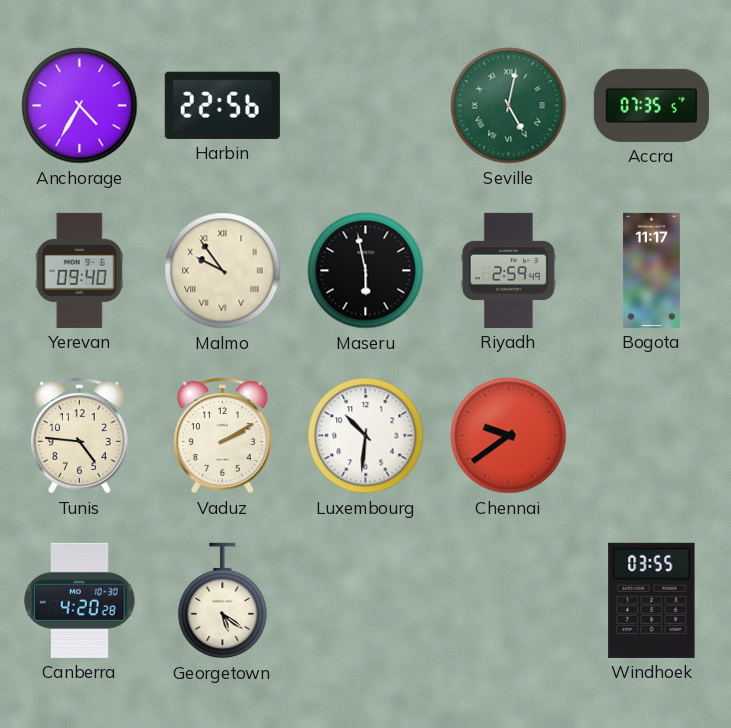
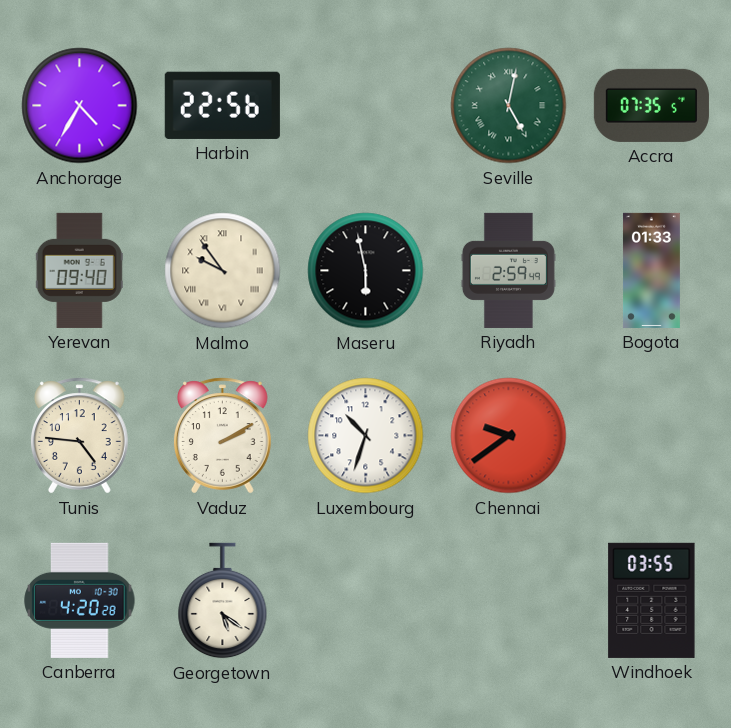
Bogota: 11:17 -> 01:33 (651, 270)
Luxembourg: 10:31 -> 10:33 (366, 436)
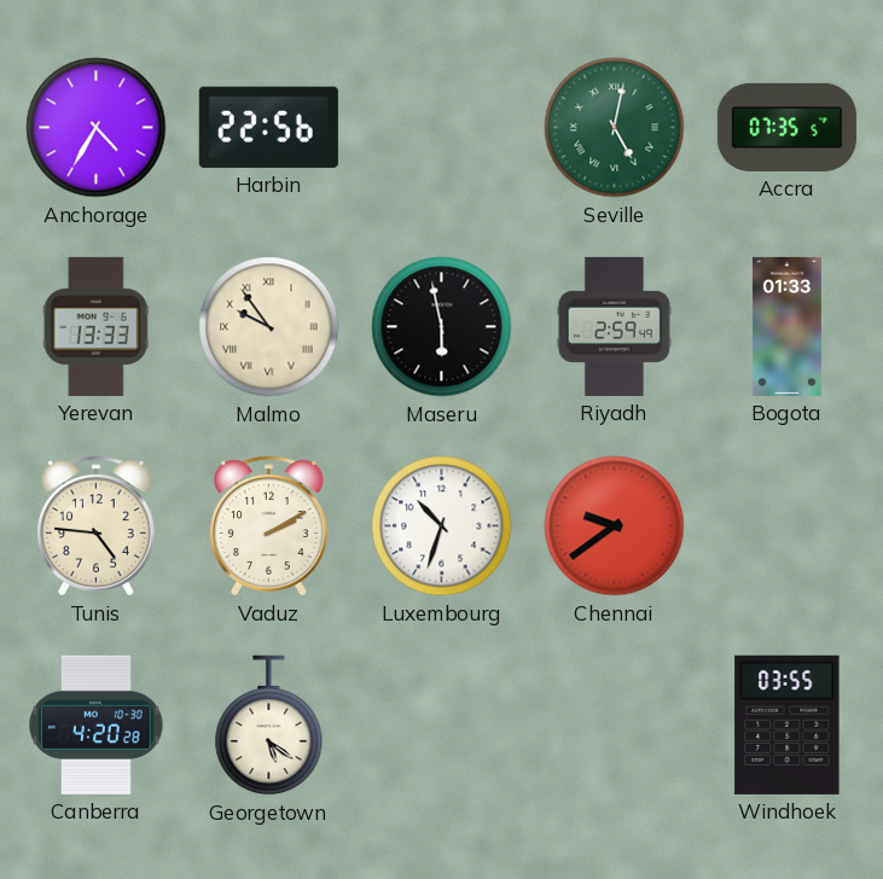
Yerevan: 09:40 -> 13:33 (95, 326)
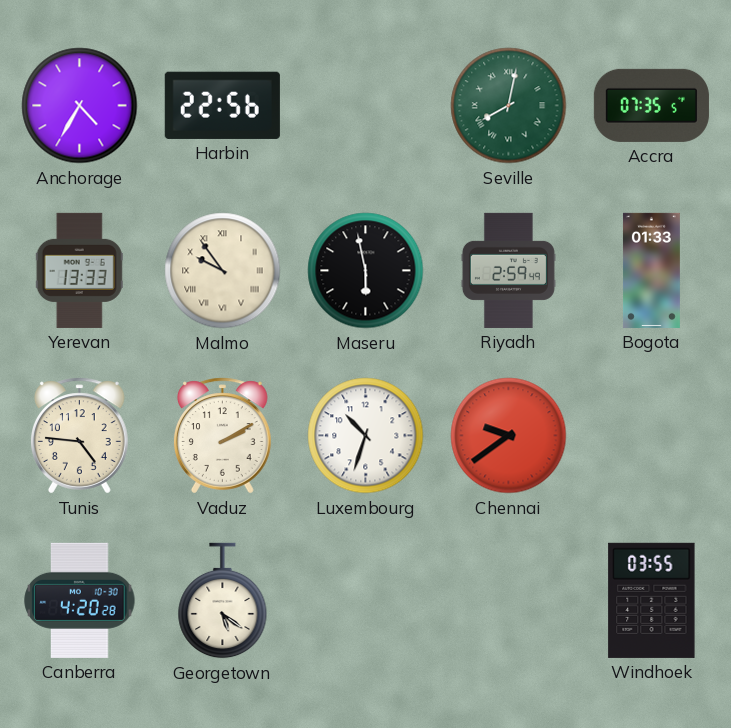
Seville: 5:02 -> 8:02 (509, 106)
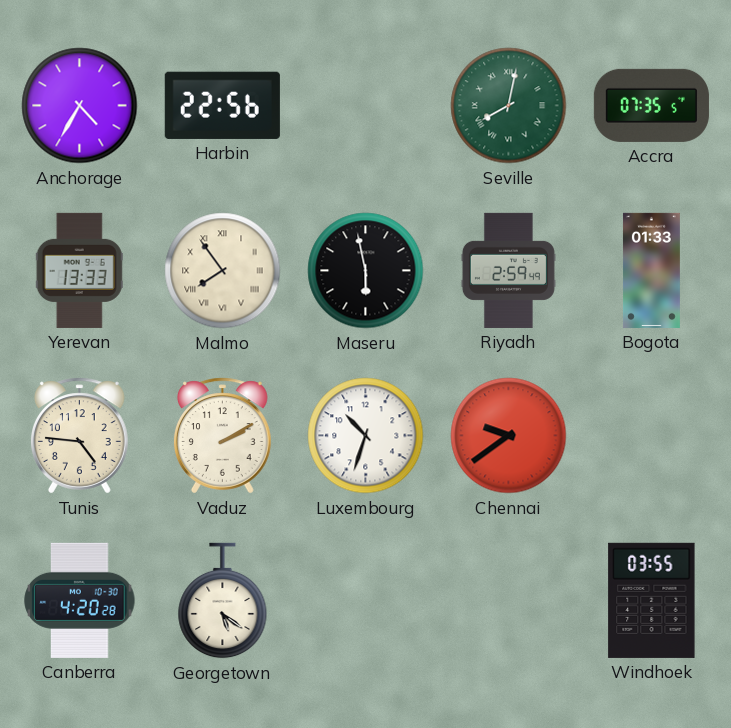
Malmo: 9:54 -> 7:54 (223, 271)
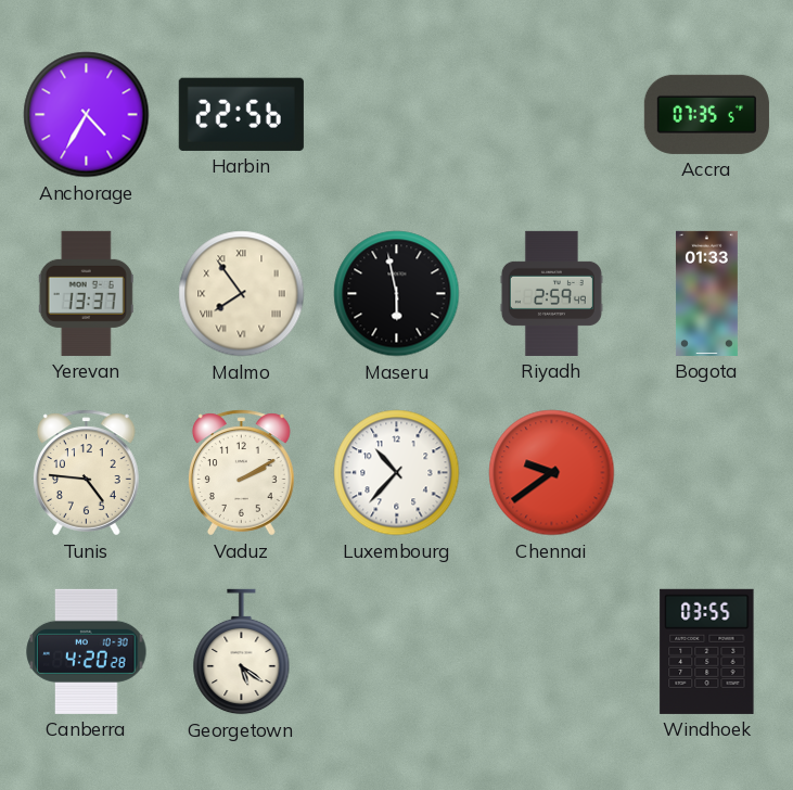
Seville: 8:02 -> none (509, 106)
Yerevan: 13:33 -> 13:37 (86, 293)
Luxembourg: 10:33 -> 10:37 (397, 473)
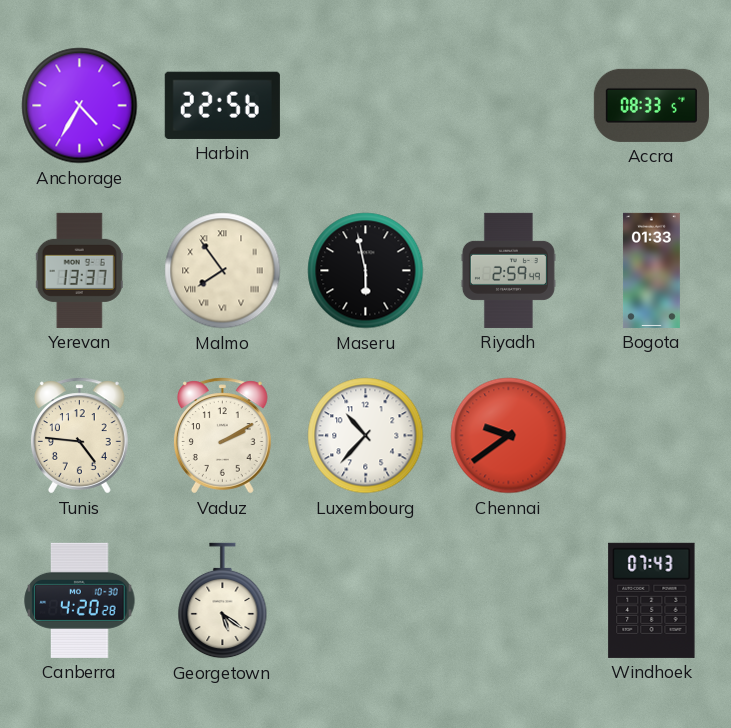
Accra: 07:35 -> 08:33 (651, 105)
Windhoek: 03:55 -> 07:43 (652, 600)
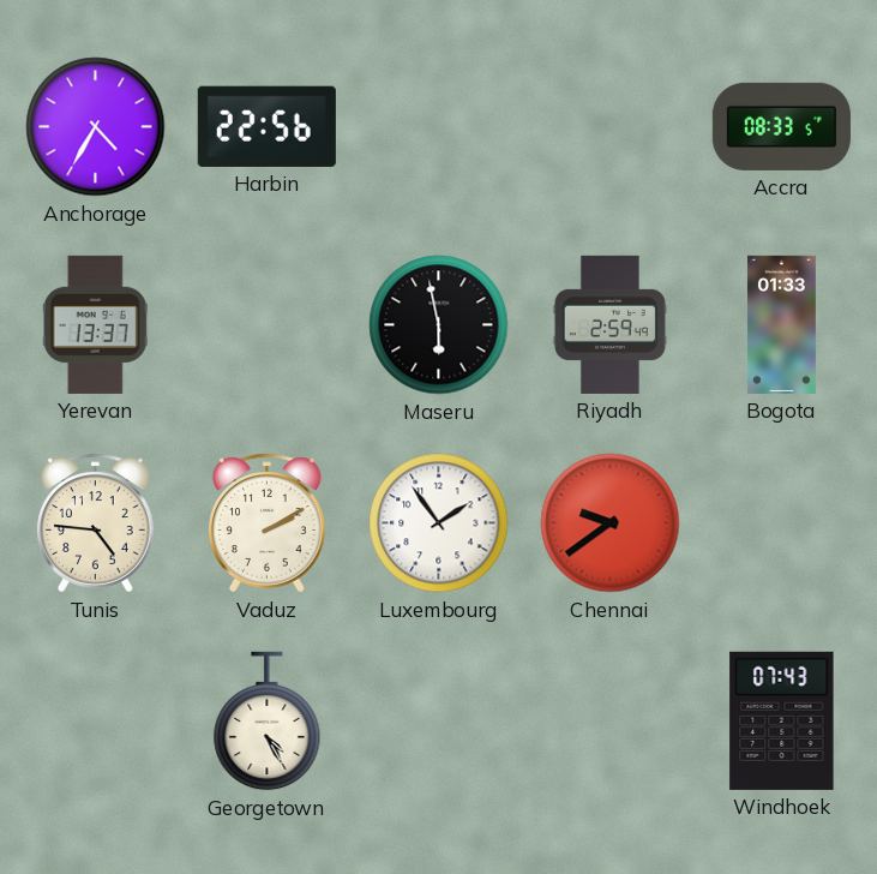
Malmo: 7:54 -> none (223, 271)
Luxembourg: 10:37 -> 1:54 (439, 523)
Canberra: 4:20 -> none (80, 600)
Georgetown: 5:21 -> 4:25 (268, 722)
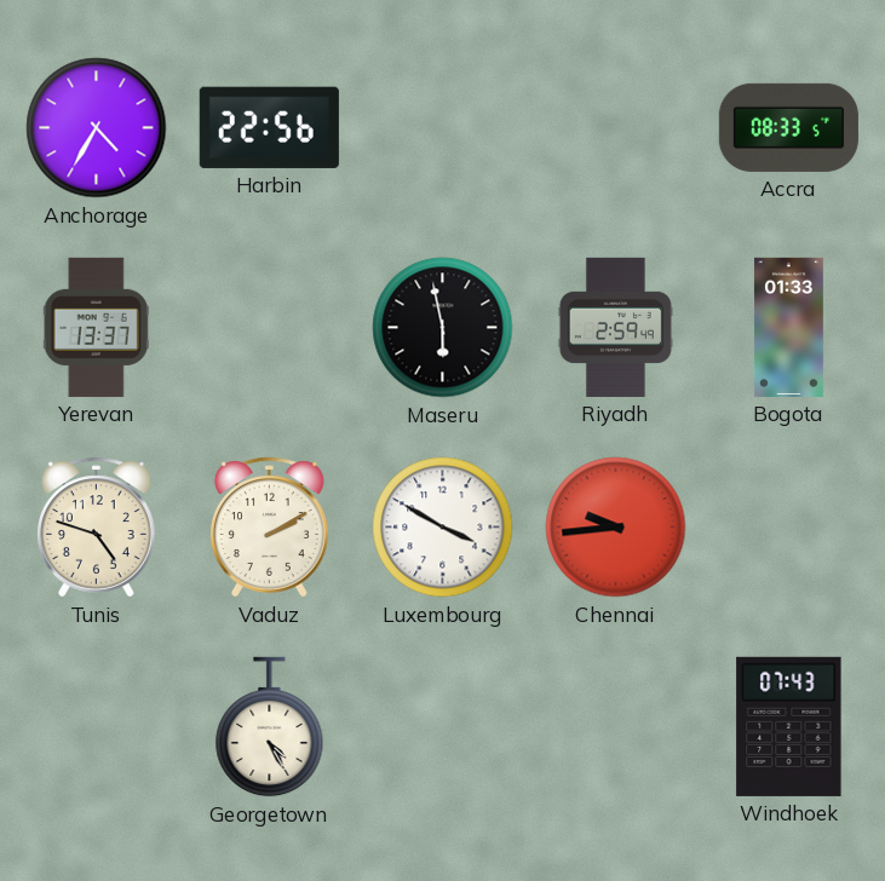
Tunis: 4:46 -> 4:48 (97, 528)
Luxembourg: 1:54 -> 3:50 (443, 528)
Chennai: 9:39 -> 9:44 (616, 528)
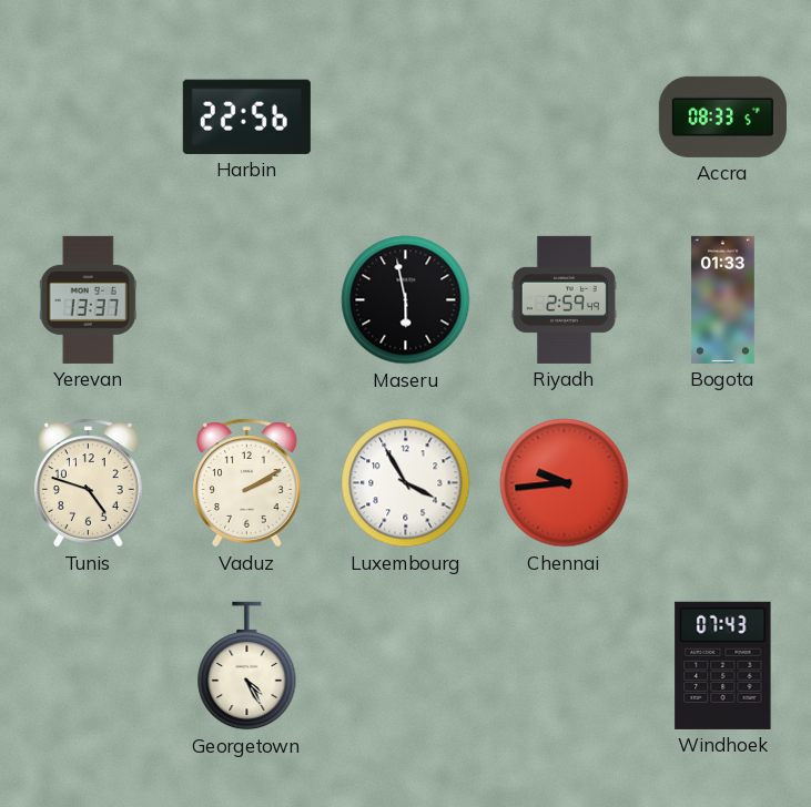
Anchorage: 4:35 -> none (97, 128)
Luxembourg: 3:50 -> 3:55 (406, 483)
